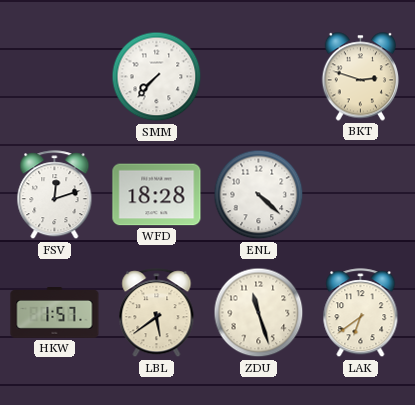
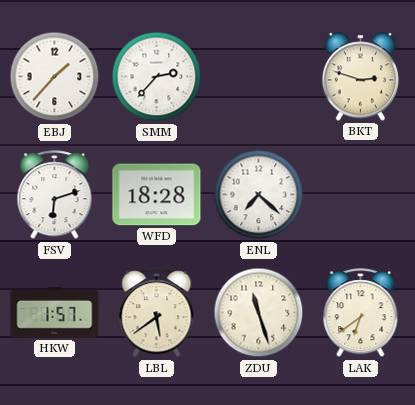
EBJ: none -> 1:37 (55, 77)
SMM: 7:37 -> 2:37 (157, 77)
FSV: 12:12 -> 6:12 (55, 195)
ENL: 4:22 -> 7:22 (259, 195)
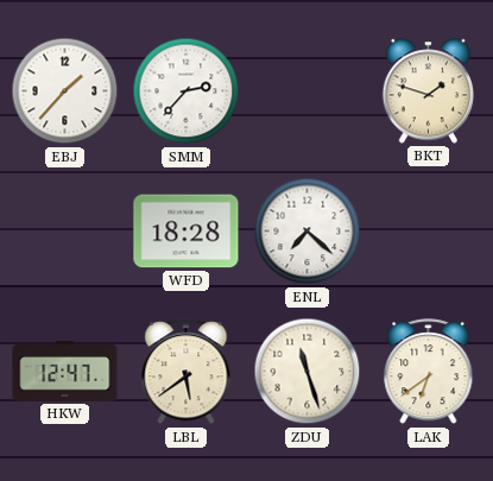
BKT: 2:48 -> 1:48 (429, 91)
FSV: 6:12 -> none (55, 195)
HKW: 1:57 -> 12:47 (65, 372)
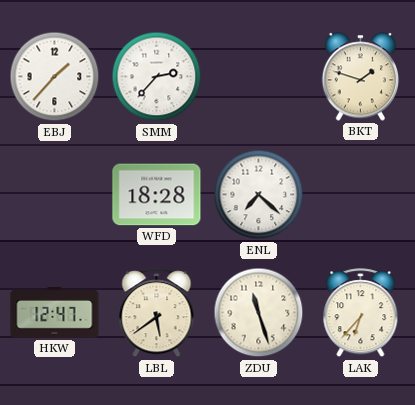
LAK: 6:39 -> 6:37 (361, 313)
